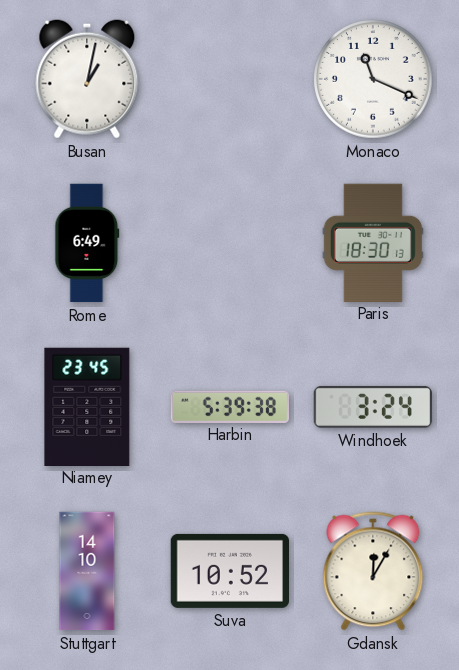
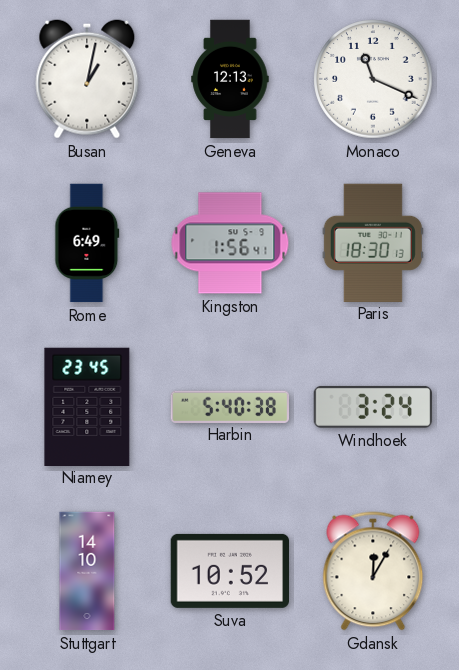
Geneva: none -> 12:13 (230, 79)
Kingston: none -> 1:56 (230, 243)
Harbin: 5:39 -> 5:40 (229, 406)
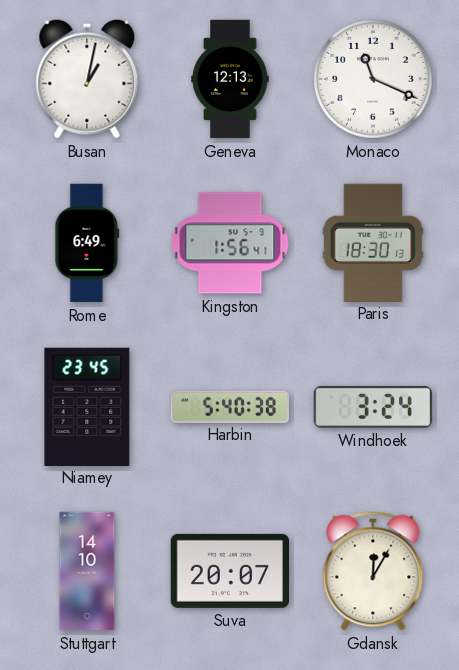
Suva: 10:52 -> 20:07 (229, 571)
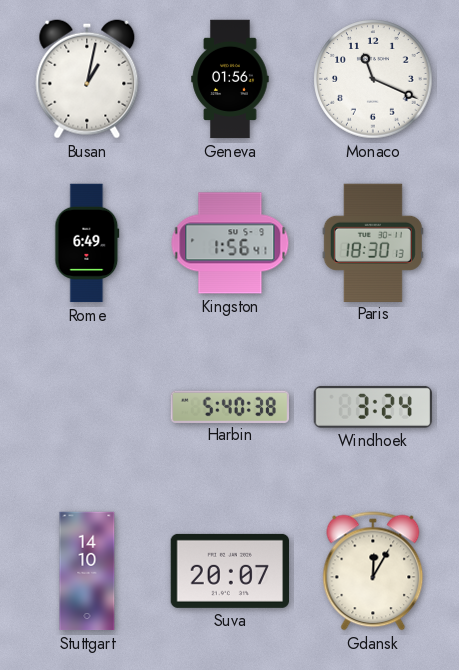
Geneva: 12:13 -> 01:56 (230, 79)
Niamey: 23:45 -> none (87, 406)
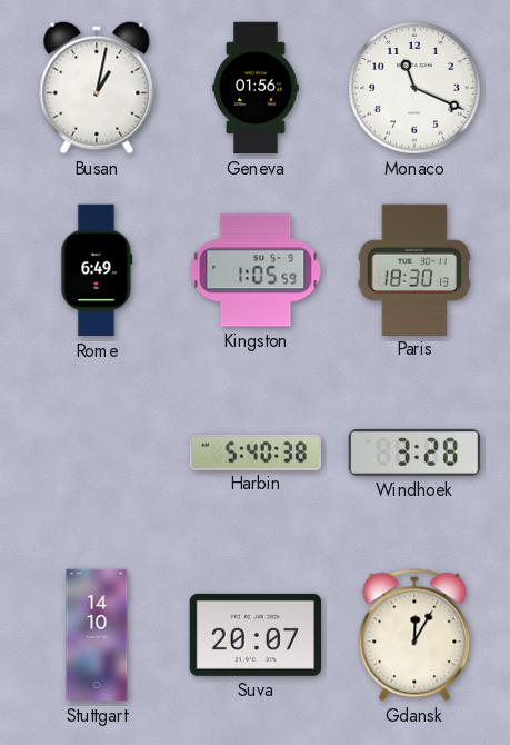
Kingston: 1:56 -> 1:05 (256, 270)
Windhoek: 3:24 -> 3:28 (413, 453)
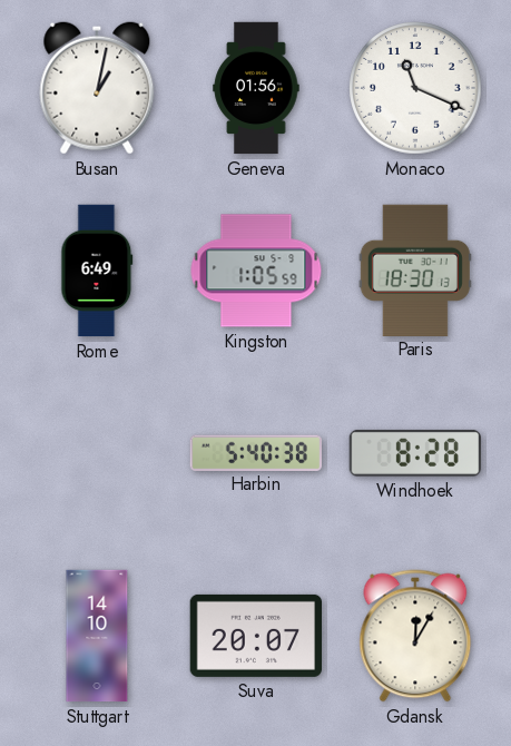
Windhoek: 3:28 -> 8:28 (414, 453)
